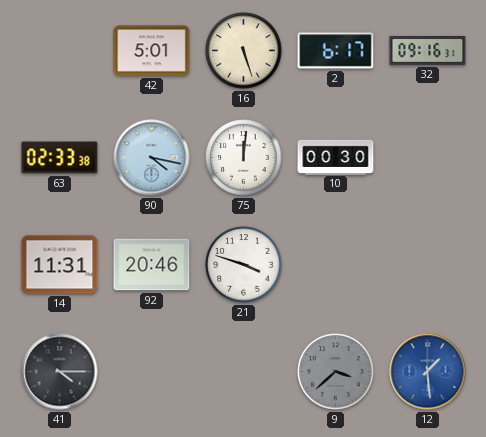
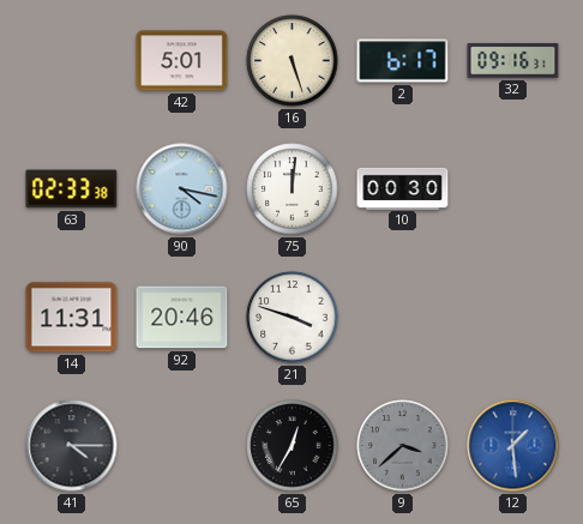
65: none -> 12:35 (293, 446)
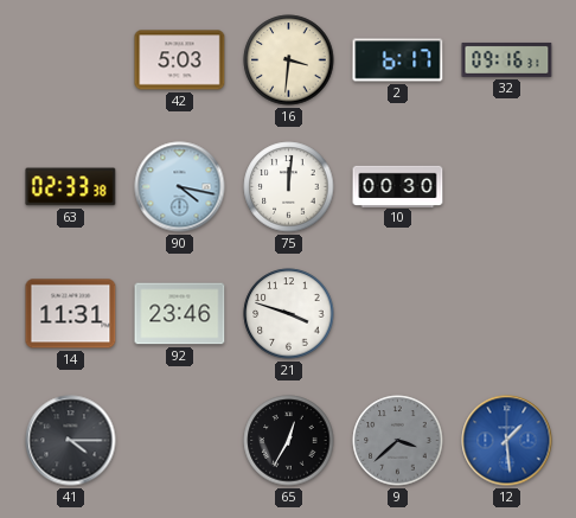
42: 5:01 -> 5:03 (180, 60)
16: 5:27 -> 3:31 (289, 60)
92: 20:46 -> 23:46 (180, 314)
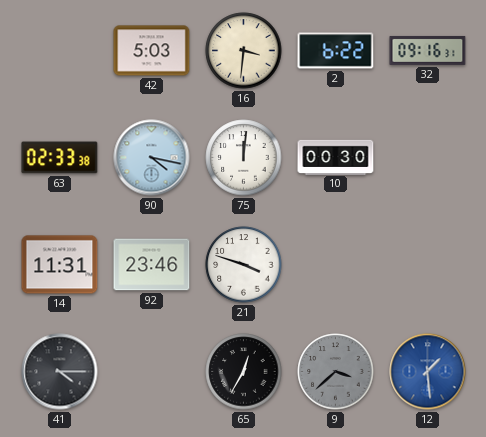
2: 6:17 -> 6:22 (336, 51)
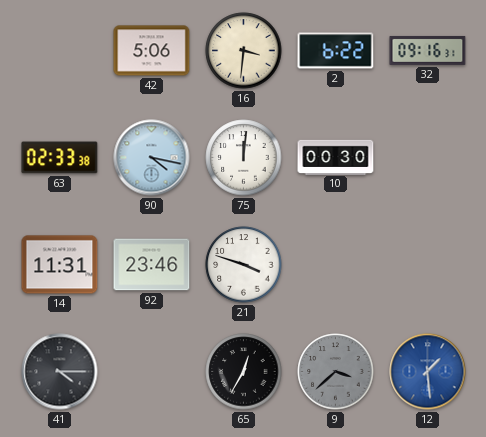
42: 5:03 -> 5:06 (152, 51)
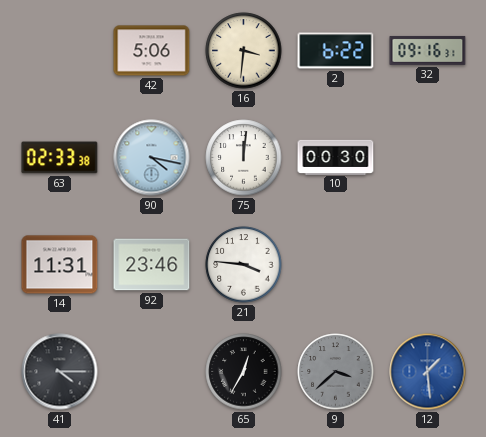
21: 3:48 -> 3:46 (244, 265)
